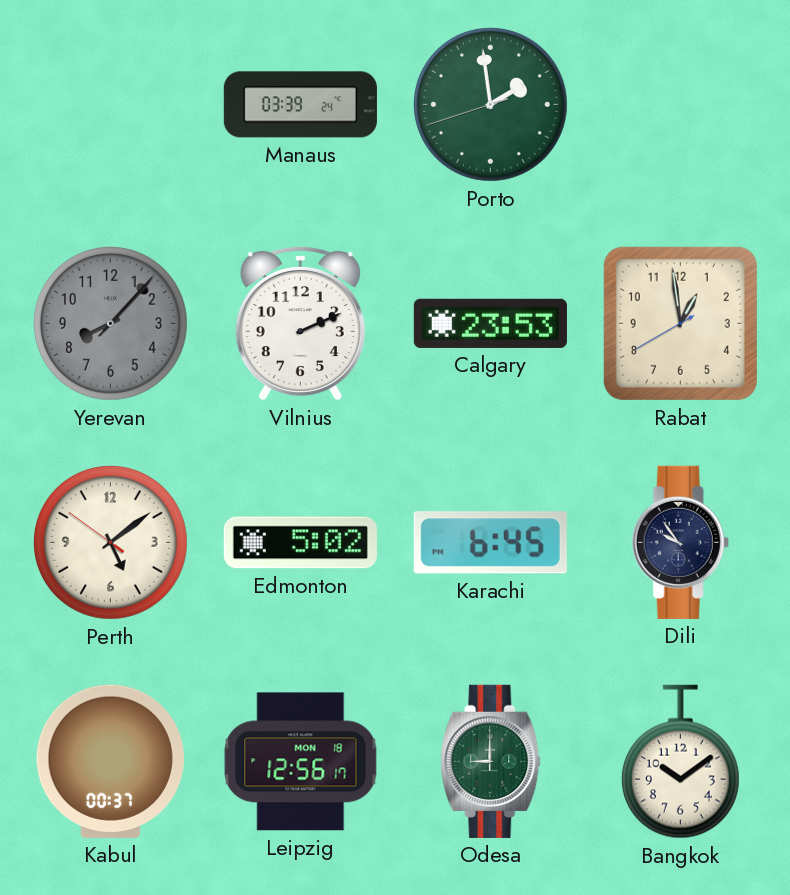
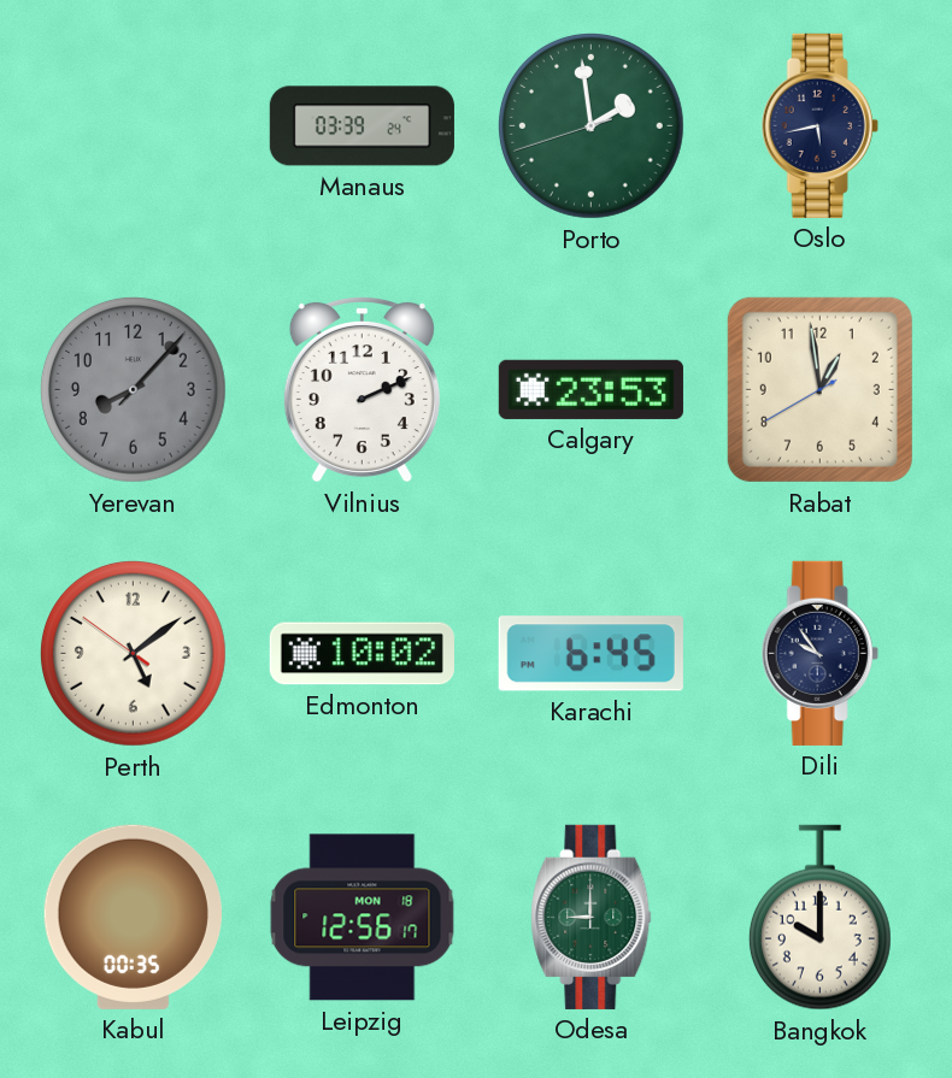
Oslo: none -> 5:43 (819, 125)
Edmonton: 5:02 -> 10:02 (362, 654)
Kabul: 00:37 -> 00:35 (133, 917)
Bangkok: 10:09 -> 10:00 (819, 918)
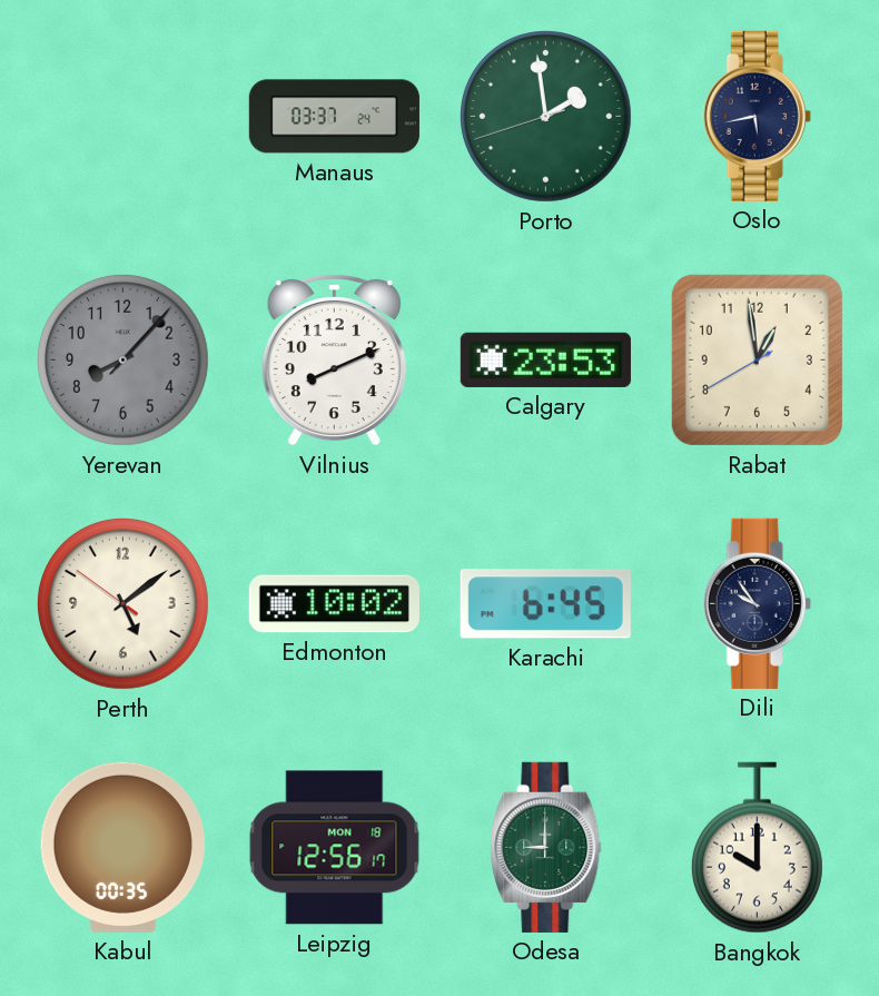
Manaus: 03:39 -> 03:37 (334, 117)
Vilnius: 2:11 -> 8:11 (334, 359)
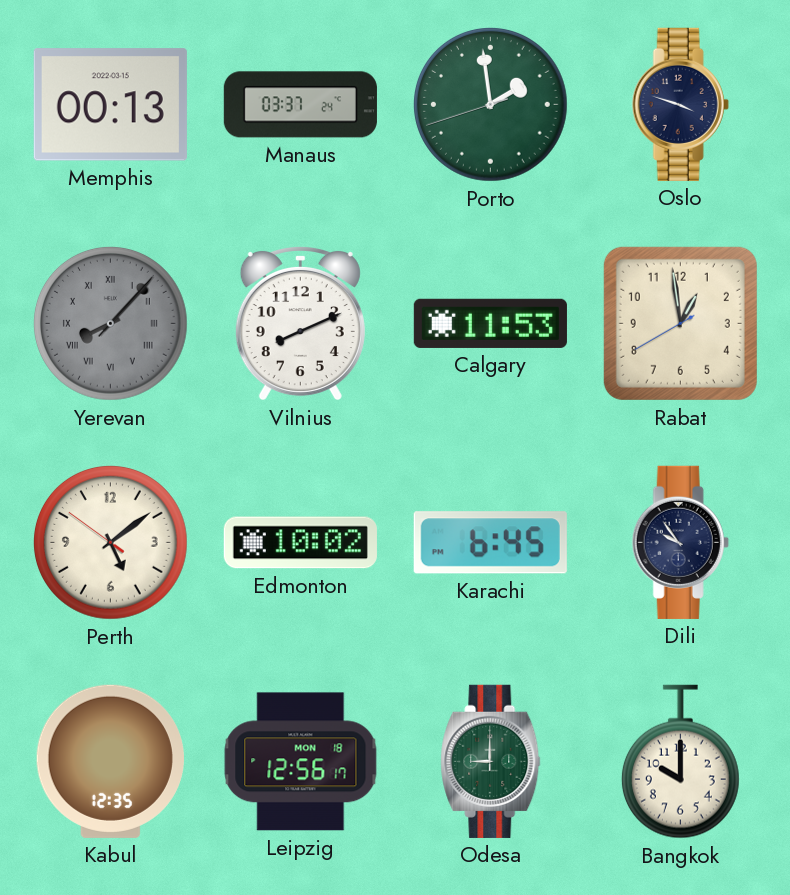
Memphis: none -> 00:13 (110, 105)
Oslo: 5:43 -> 3:48 (680, 104)
Yerevan numerals: Arabic -> Roman (111, 324)
Calgary: 23:53 -> 11:53 (490, 323)
Kabul: 00:35 -> 12:35 (110, 761)
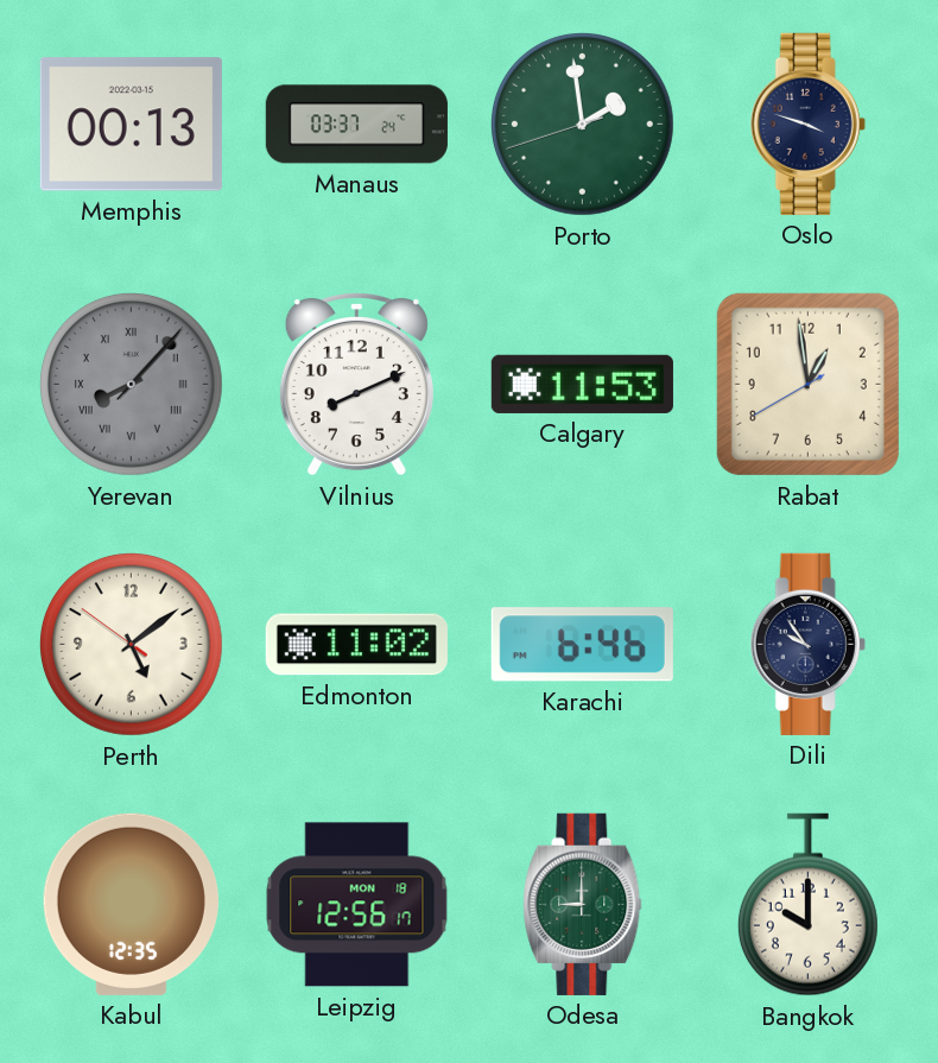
Edmonton: 10:02 -> 11:02 (356, 645)
Karachi: 6:45 -> 6:46 (582, 645)
